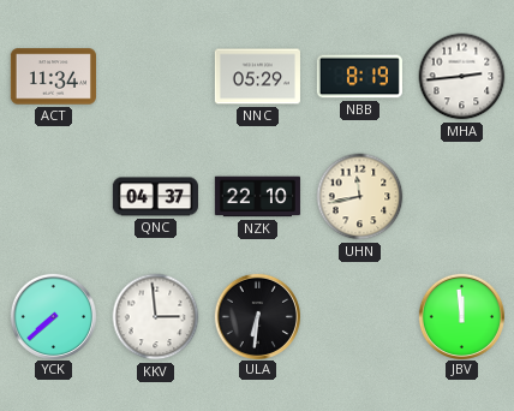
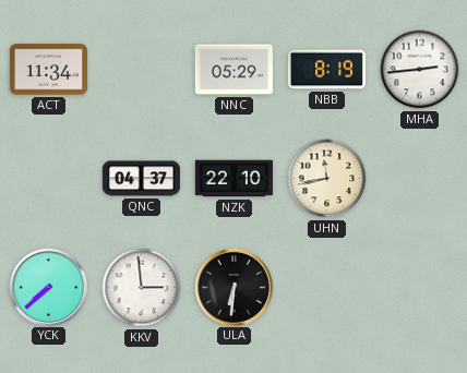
JBV: 11:59 -> none (461, 316)
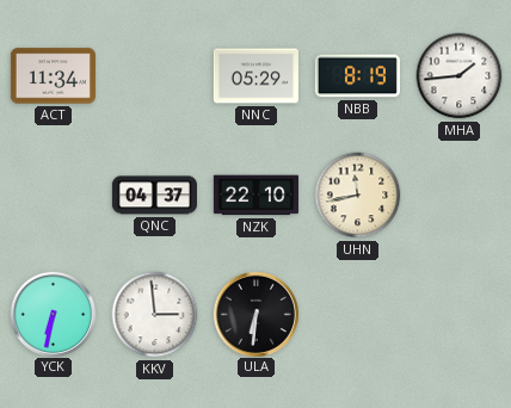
MHA: 2:44 -> 1:44 (460, 76)
YCK: 7:38 -> 6:32 (53, 314)
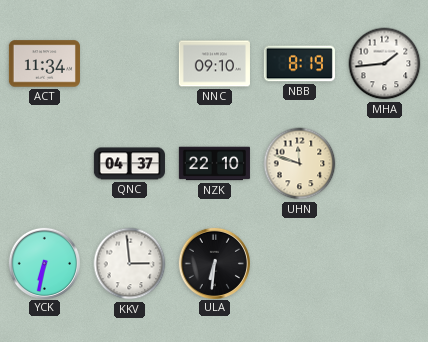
NNC: 05:29 -> 09:10 (214, 64)
UHN: 11:43 -> 11:48 (300, 164)
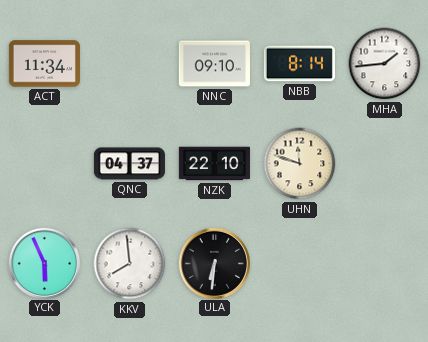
NBB: 8:19 -> 8:14 (299, 64)
YCK: 6:32 -> 5:56 (44, 263)
KKV: 2:59 -> 7:59 (130, 264)
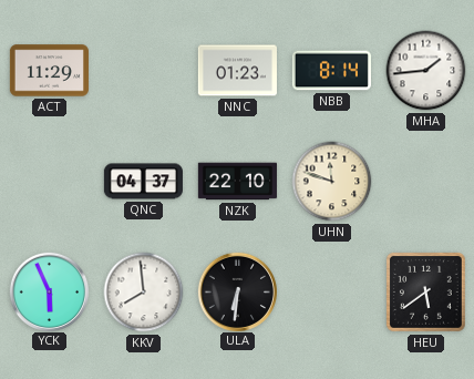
ACT: 11:34 -> 11:29 (49, 71)
NNC: 09:10 -> 01:23 (237, 71)
HEU: none -> 5:39 (425, 291)
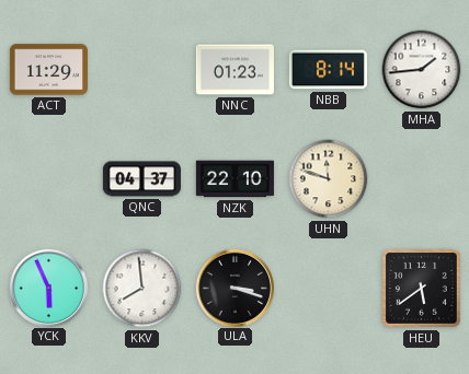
ULA: 6:31 -> 3:18 (234, 288)
